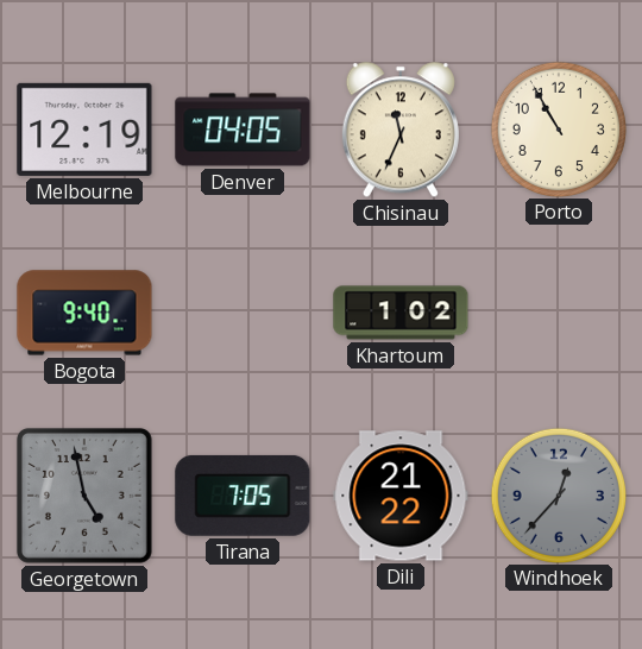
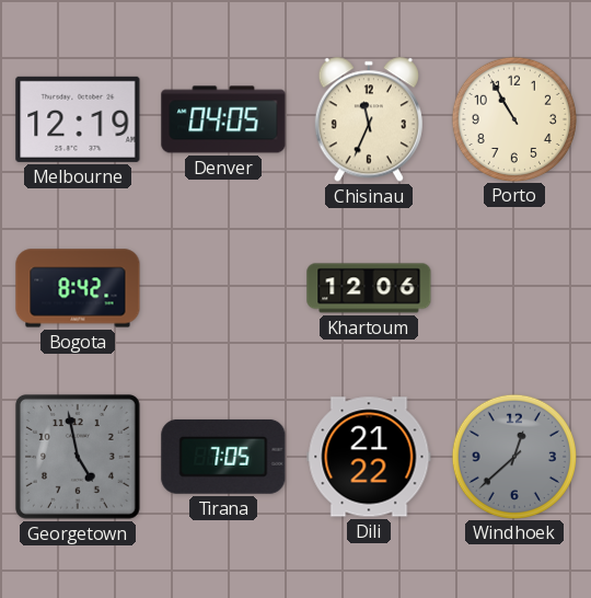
Bogota: 9:40 -> 8:42 (78, 288)
Khartoum: 1:02 -> 12:06 (369, 288)
Windhoek: 12:37 -> 12:38 (513, 456)
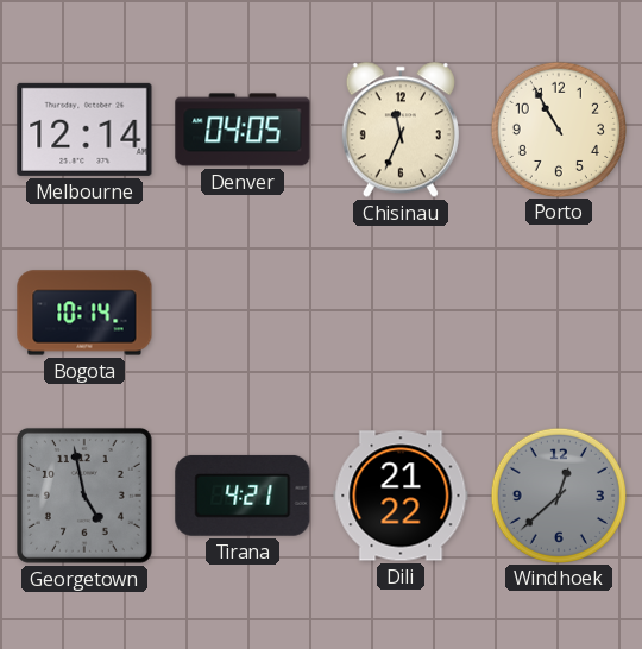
Melbourne: 12:19 -> 12:14 (84, 130)
Bogota: 8:42 -> 10:14 (84, 313)
Khartoum: 12:06 -> none (369, 288)
Tirana: 7:05 -> 4:21 (243, 496)
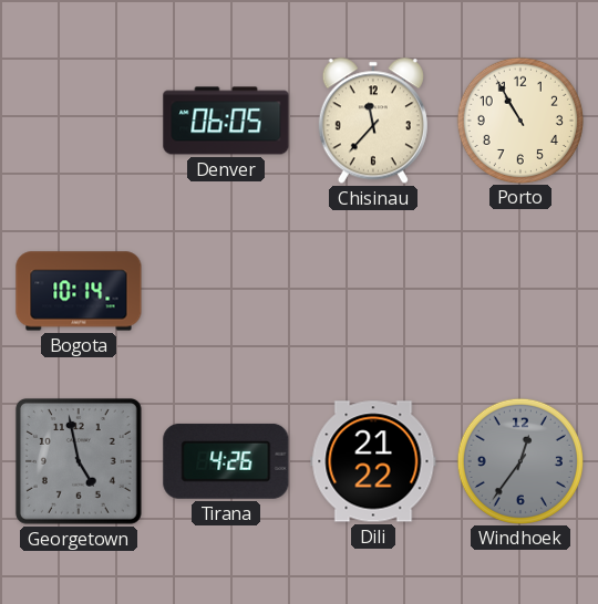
Melbourne: 12:14 -> none (84, 130)
Denver: 04:05 -> 06:05 (226, 121)
Chisinau: 11:34 -> 11:37 (373, 121)
Tirana: 4:21 -> 4:26 (226, 461)
Windhoek: 12:38 -> 12:36 (519, 460)
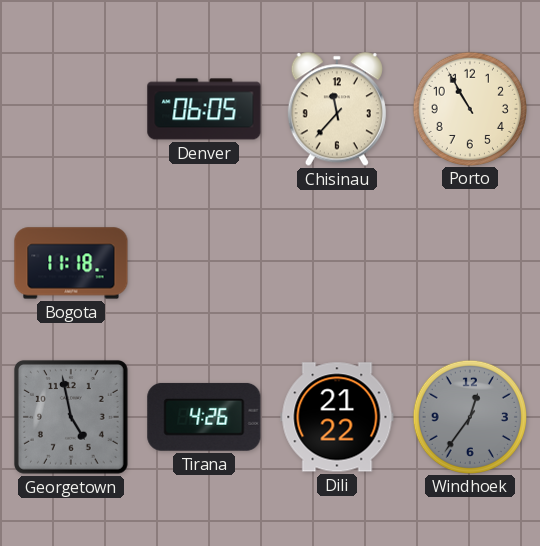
Bogota: 10:14 -> 11:18 (71, 263)
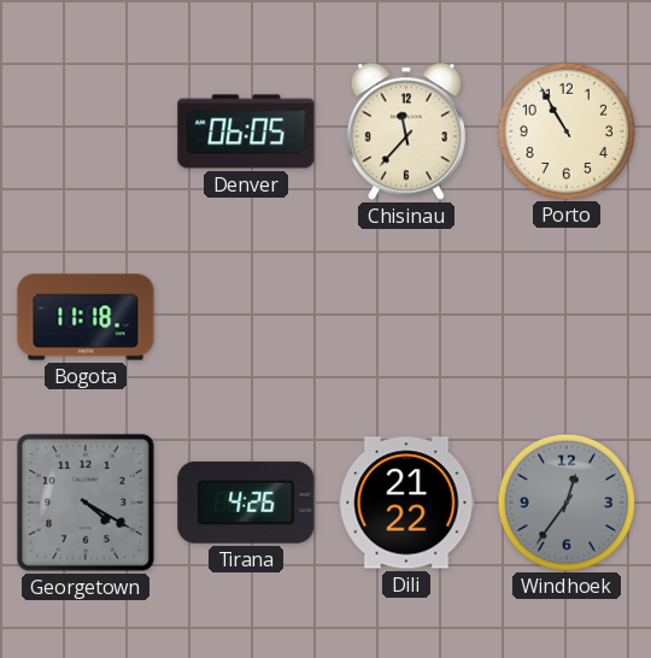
Georgetown: 4:58 -> 4:20 (86, 503)
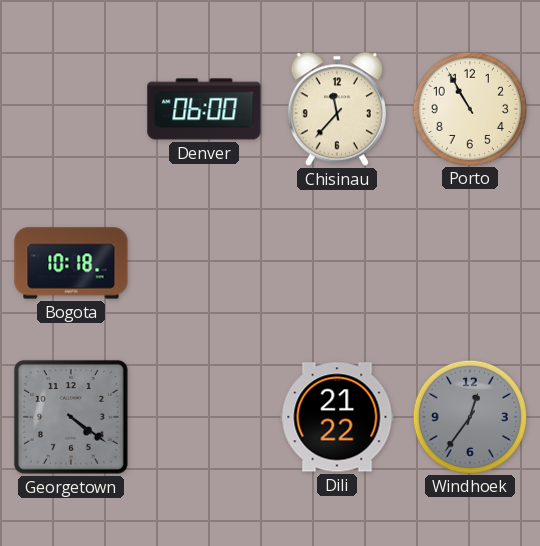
Denver: 06:05 -> 06:00 (204, 109)
Bogota: 11:18 -> 10:18 (71, 263)
Georgetown: 4:20 -> 4:21 (71, 417)
Tirana: 4:26 -> none (246, 503)
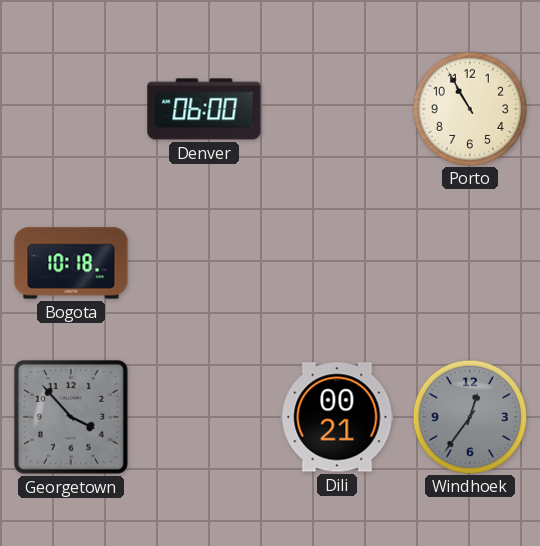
Chisinau: 11:37 -> none (337, 109)
Georgetown: 4:21 -> 3:53 (71, 417)
Dili: 21:22 -> 00:21 (337, 417)
